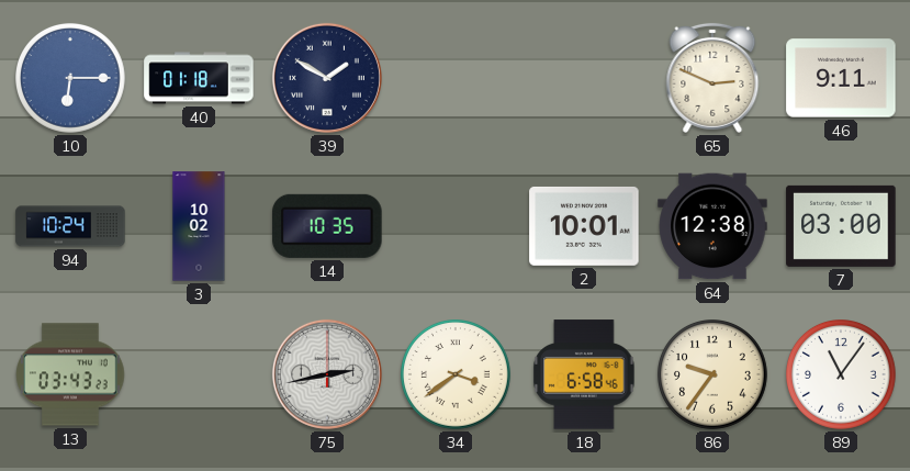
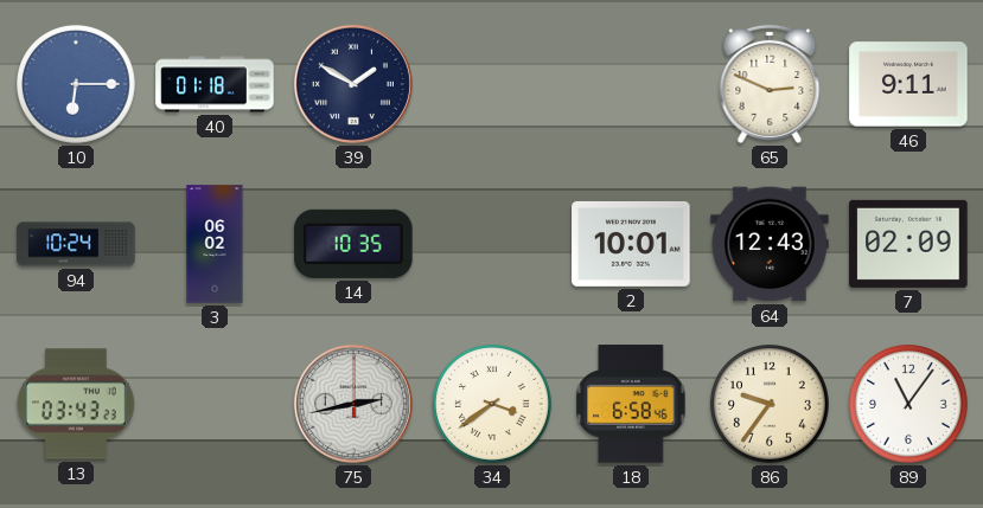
3: 10:02 -> 06:02 (215, 244)
64: 12:38 -> 12:43 (770, 244)
7: 03:00 -> 02:09 (908, 244)
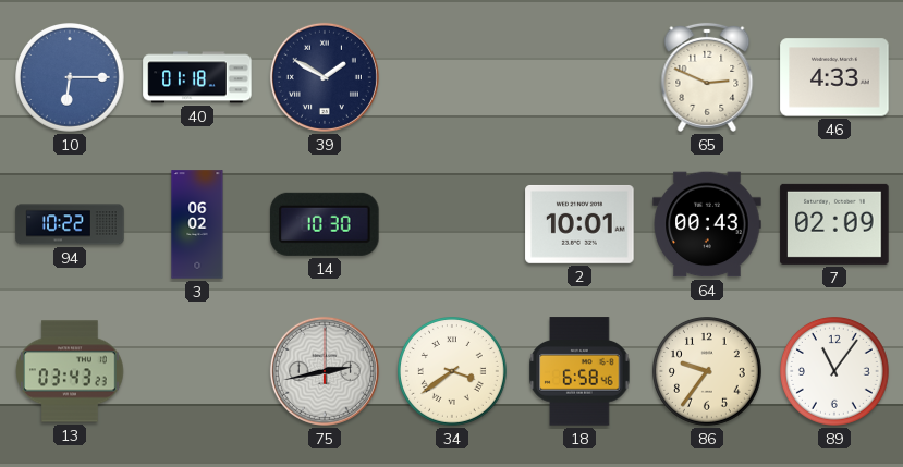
46: 9:11 -> 4:33 (834, 77)
94: 10:24 -> 10:22 (70, 224)
14: 10:35 -> 10:30 (325, 224)
64: 12:43 -> 00:43 (707, 224)
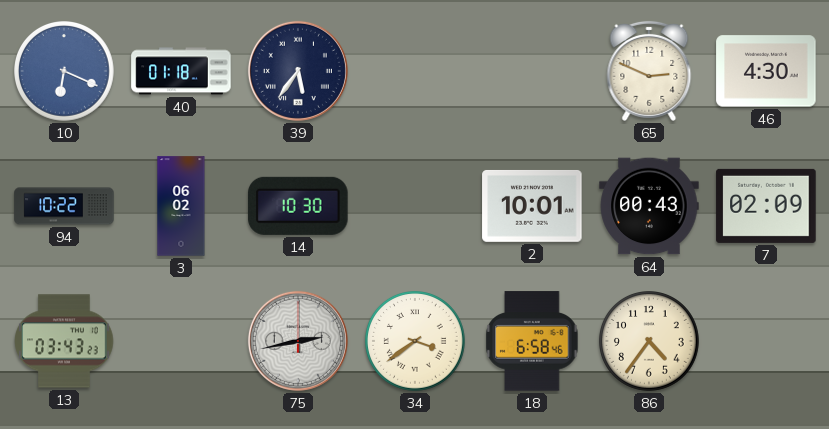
10: 6:15 -> 6:19 (65, 72)
39: 1:50 -> 5:36 (298, 71)
46: 4:33 -> 4:30 (766, 71)
86: 9:36 -> 4:36 (650, 342)
89: 11:06 -> none (835, 372)
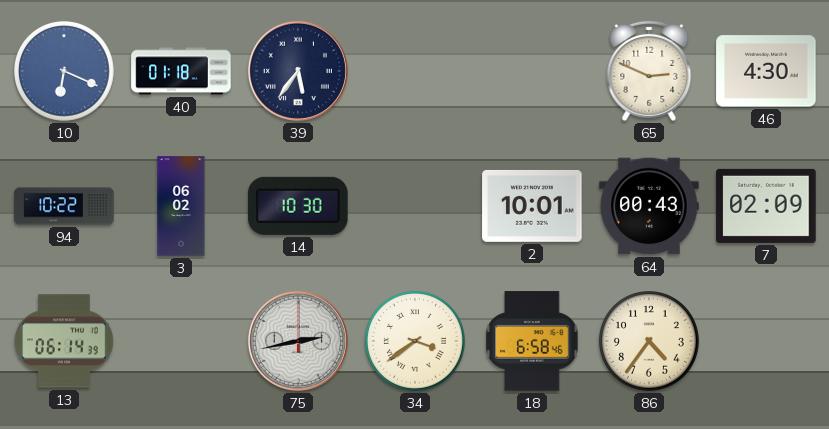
13: 03:43 -> 06:14 (64, 341)
